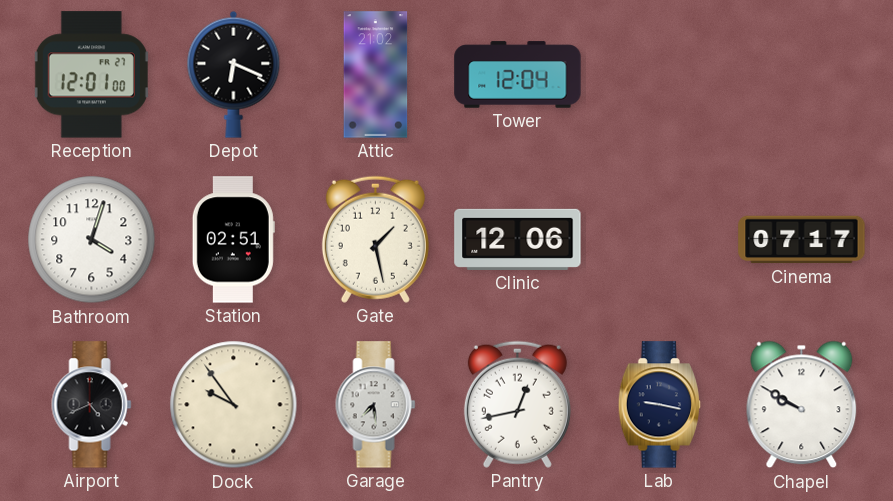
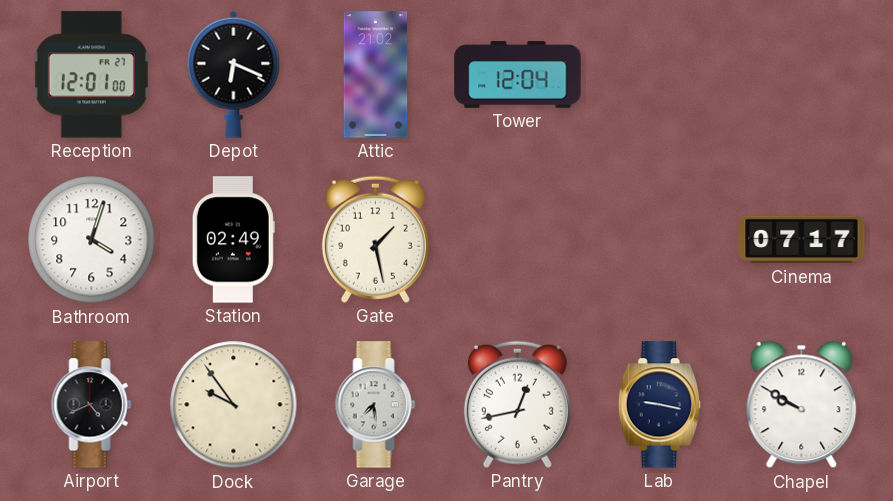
Station: 02:51 -> 02:49 (233, 240)
Clinic: 12:06 -> none (518, 239)
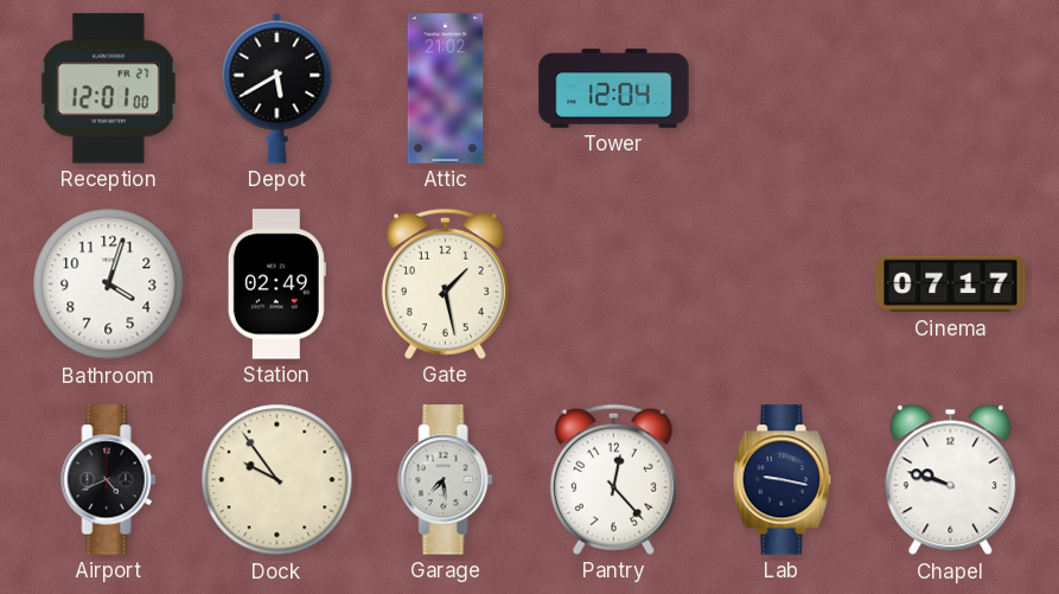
Depot: 6:19 -> 5:40 (277, 88)
Pantry: 12:43 -> 12:23 (613, 479)
Chapel: 9:50 -> 9:48 (951, 480)
